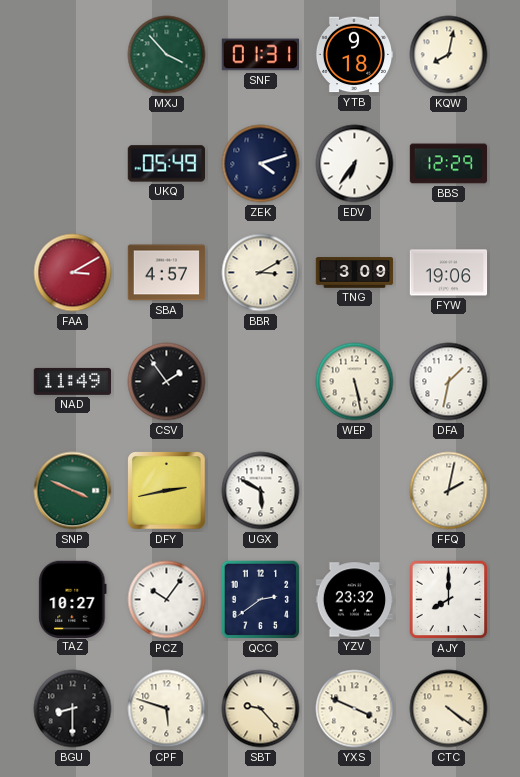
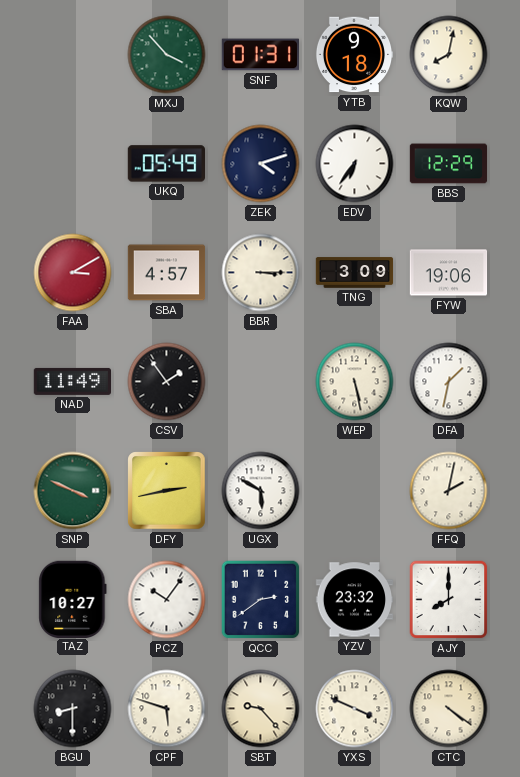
BBR: 3:10 -> 3:15 (261, 273)
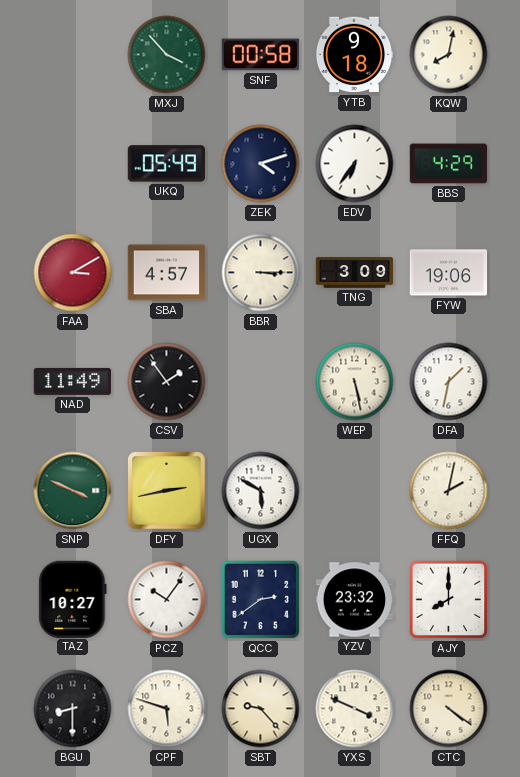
SNF: 01:31 -> 00:58 (260, 55)
BBS: 12:29 -> 4:29 (449, 164)
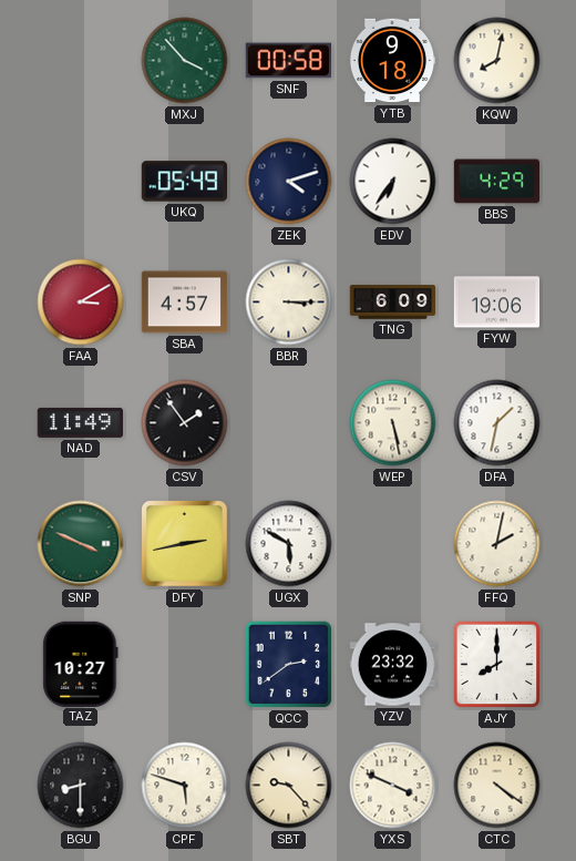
TNG: 3:09 -> 6:09 (393, 303)
PCZ: 10:06 -> none (167, 600)
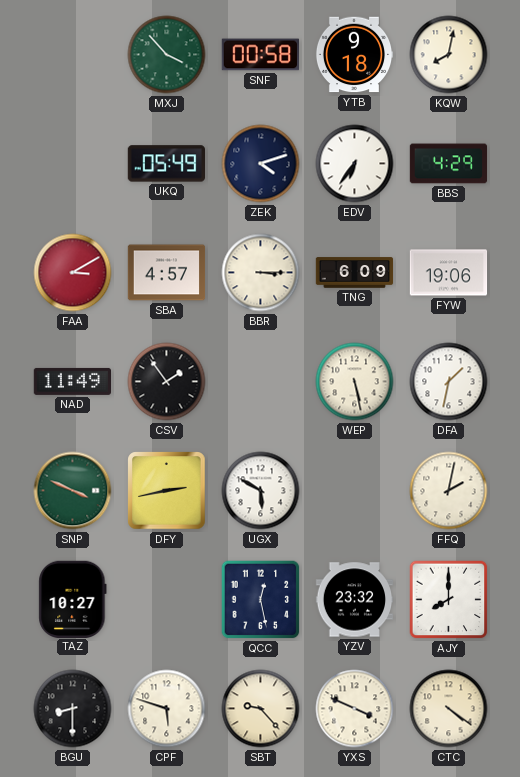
QCC: 2:39 -> 12:28 (261, 600)
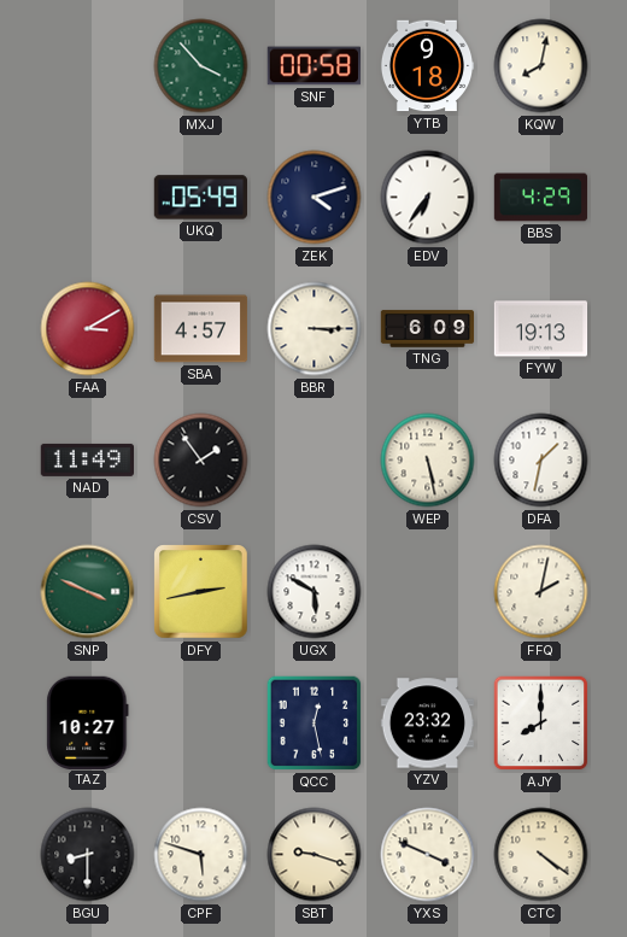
FYW: 19:06 -> 19:13 (541, 329)
SBT: 9:23 -> 9:18 (315, 855)
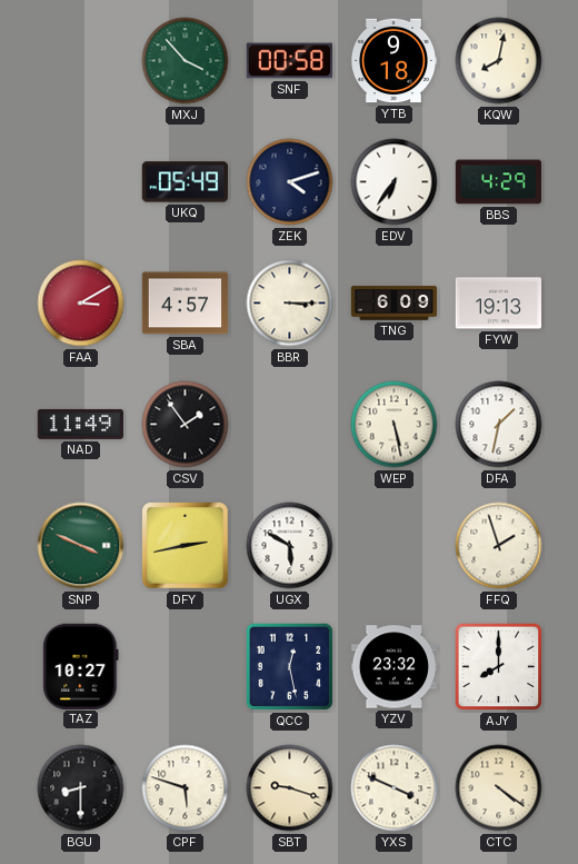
FFQ: 2:02 -> 1:57 (499, 546)
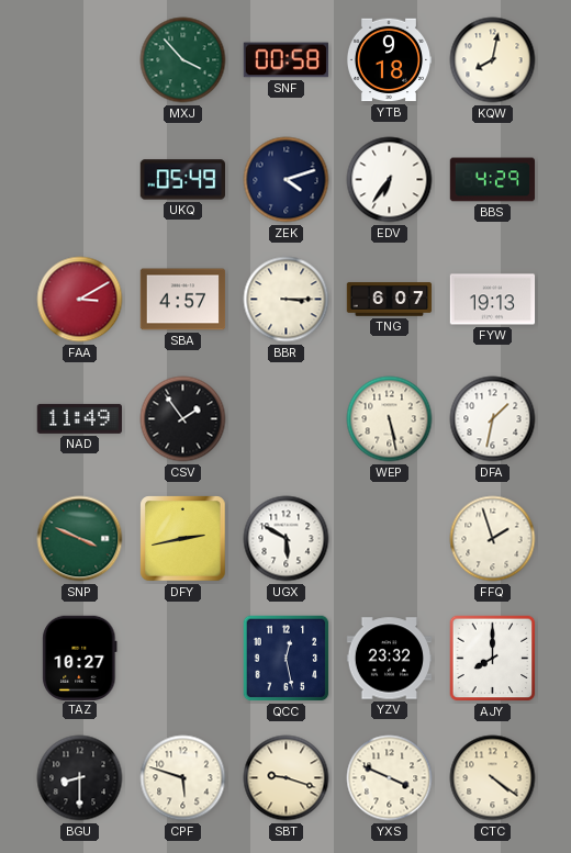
TNG: 6:09 -> 6:07 (390, 300)
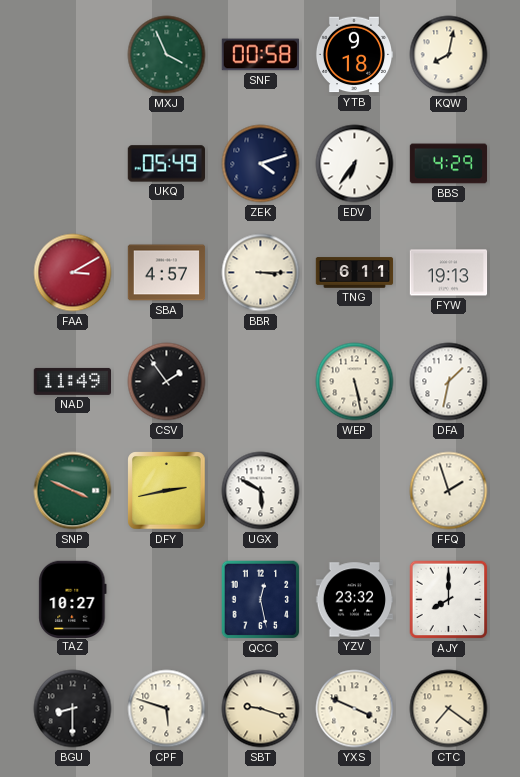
MXJ: 3:53 -> 3:56 (167, 55)
TNG: 6:07 -> 6:11 (355, 273)
CTC: 4:21 -> 7:21 (449, 709)
